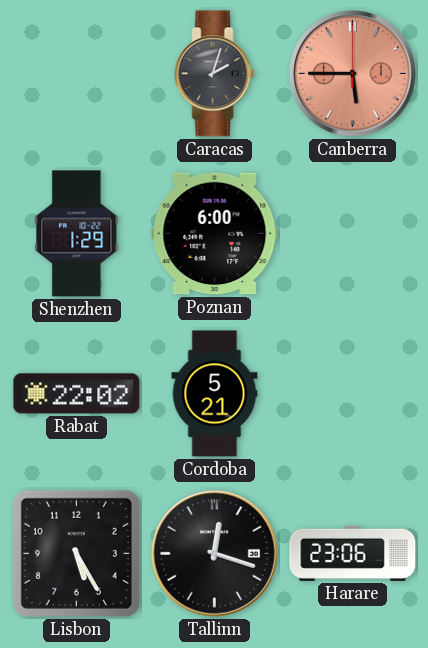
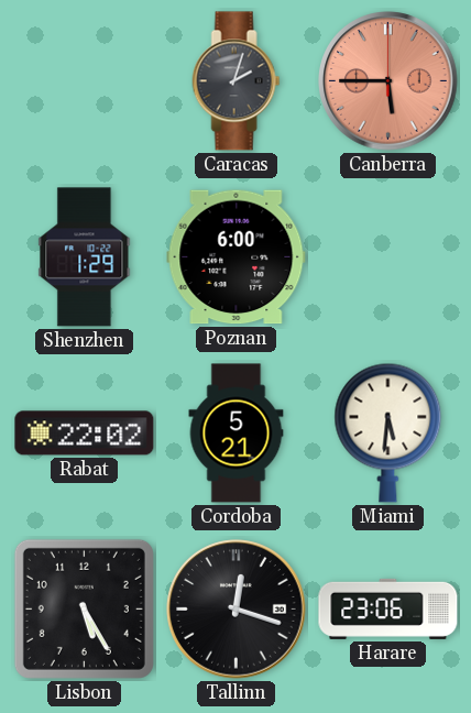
Miami: none -> 5:31 (388, 432)
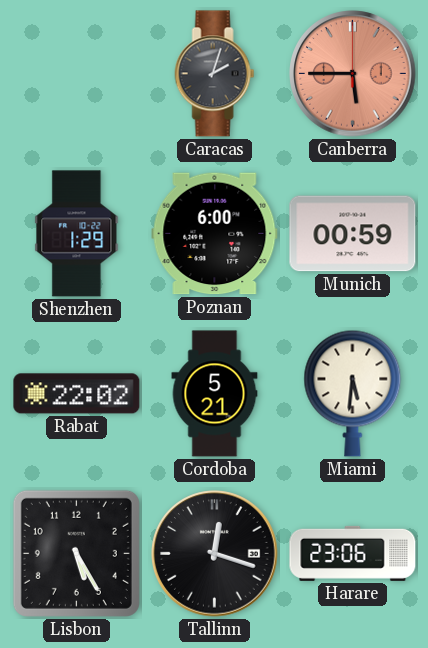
Munich: none -> 00:59 (353, 234)
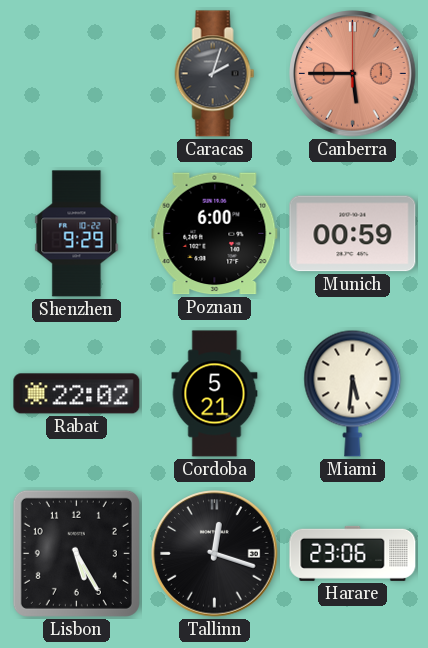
Shenzhen: 1:29 -> 9:29 (77, 234)
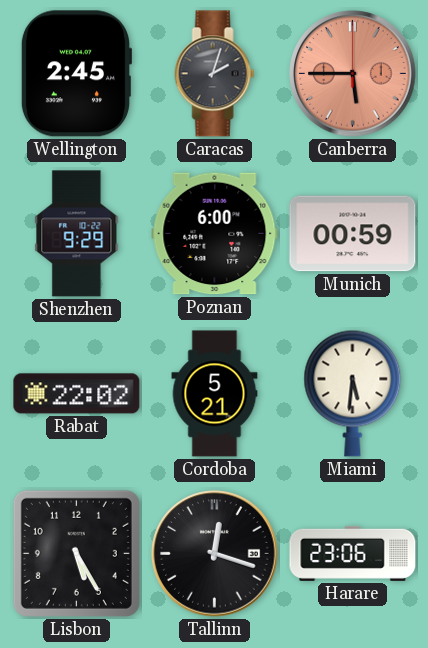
Wellington: none -> 2:45 (75, 74)
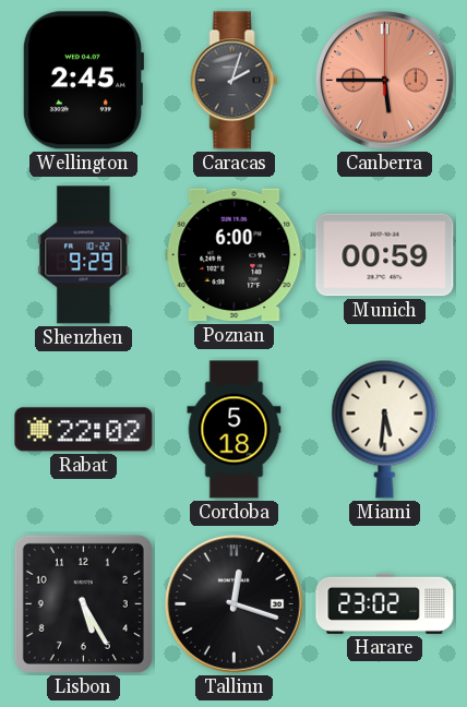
Cordoba: 5:21 -> 5:18 (235, 430)
Harare: 23:06 -> 23:02 (385, 603)
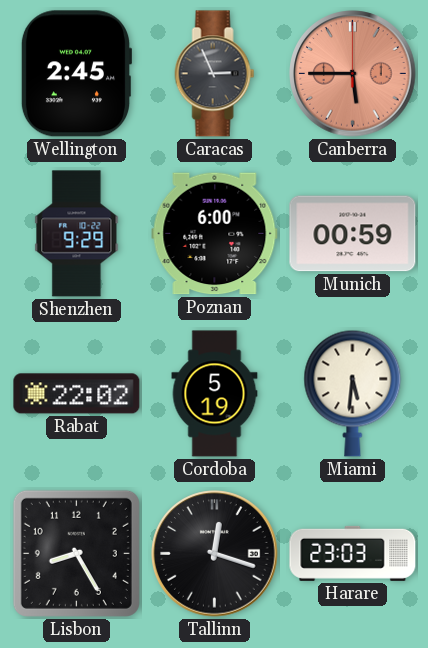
Caracas: 2:03 -> 2:56 (215, 74)
Cordoba: 5:18 -> 5:19 (215, 394)
Lisbon: 5:25 -> 8:25 (76, 553)
Harare: 23:02 -> 23:03 (353, 553)
